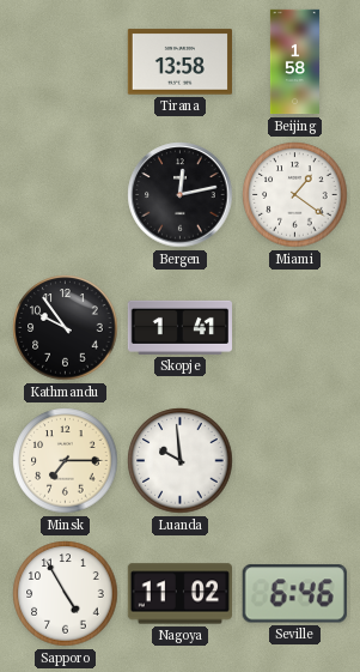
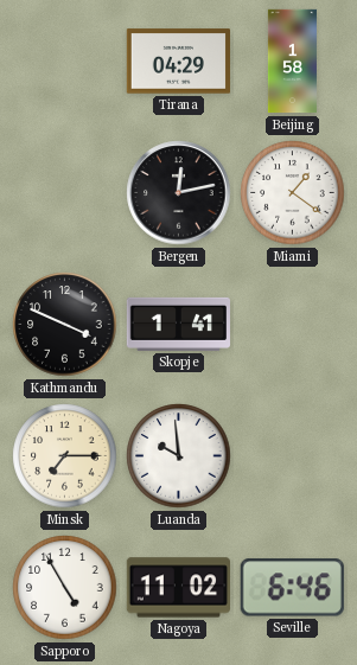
Tirana: 13:58 -> 04:29 (178, 62)
Kathmandu: 9:54 -> 3:49 (65, 325)
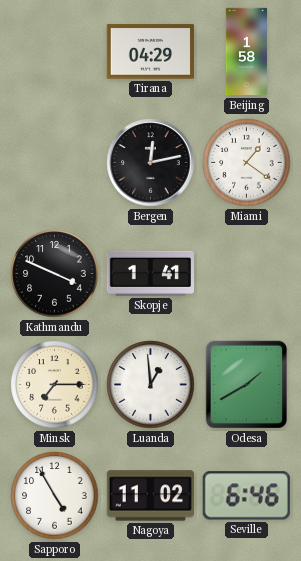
Luanda: 9:59 -> 12:59 (151, 385)
Odesa: none -> 1:40 (247, 385)
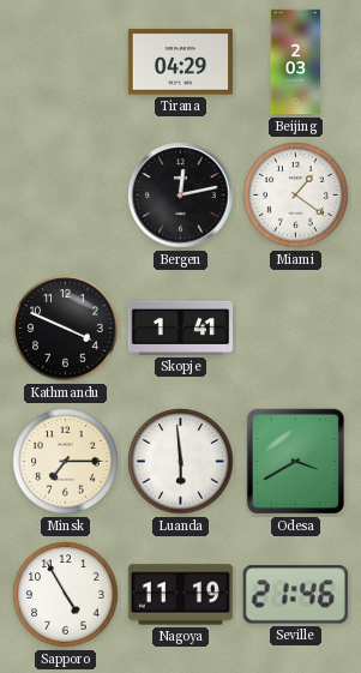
Beijing: 1:58 -> 2:03 (295, 62)
Luanda: 12:59 -> 5:59 (181, 462)
Odesa: 1:40 -> 3:40 (296, 462)
Nagoya: 11:02 -> 11:19 (180, 595)
Seville: 6:46 -> 21:46 (295, 595)
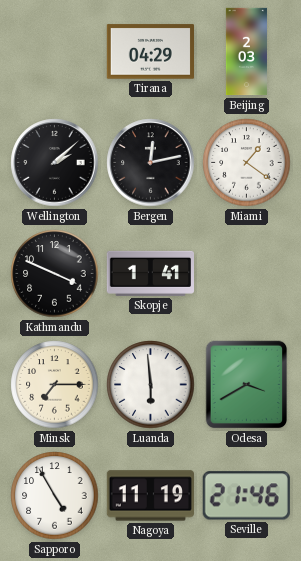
Wellington: none -> 2:08 (55, 163)
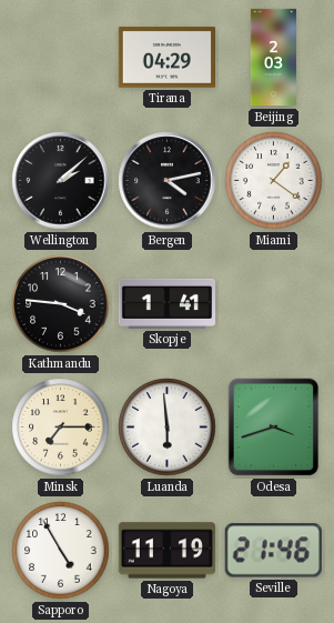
Bergen: 12:13 -> 4:13 (168, 181)
Kathmandu: 3:49 -> 3:46 (61, 304)
Odesa: 3:40 -> 3:42 (274, 428)
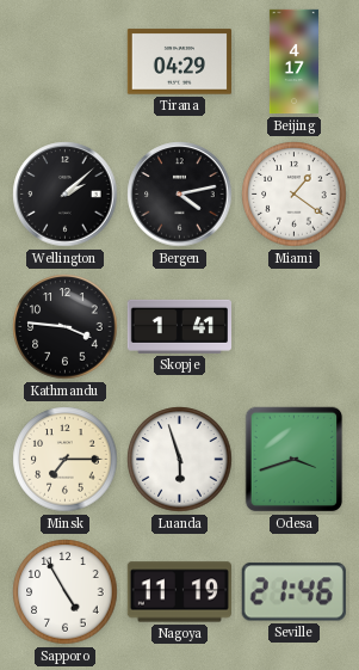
Beijing: 2:03 -> 4:17 (293, 62)
Luanda: 5:59 -> 5:57 (180, 460)
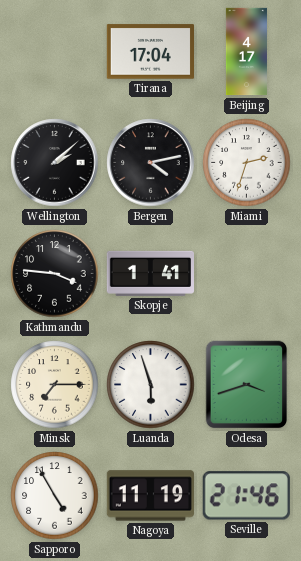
Tirana: 04:29 -> 17:04 (150, 52)
Miami: 1:21 -> 2:33 (247, 163)
